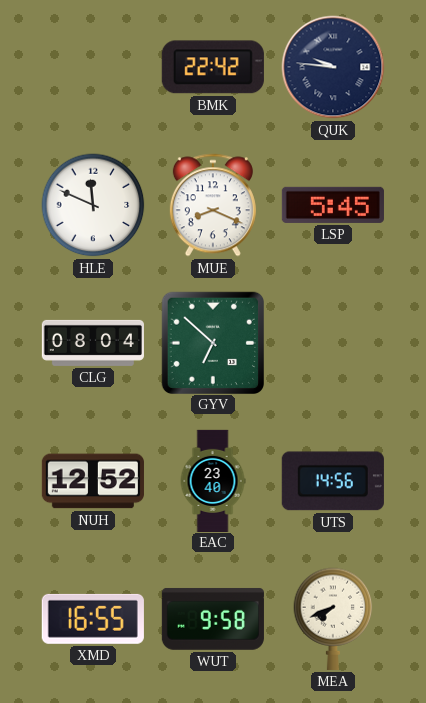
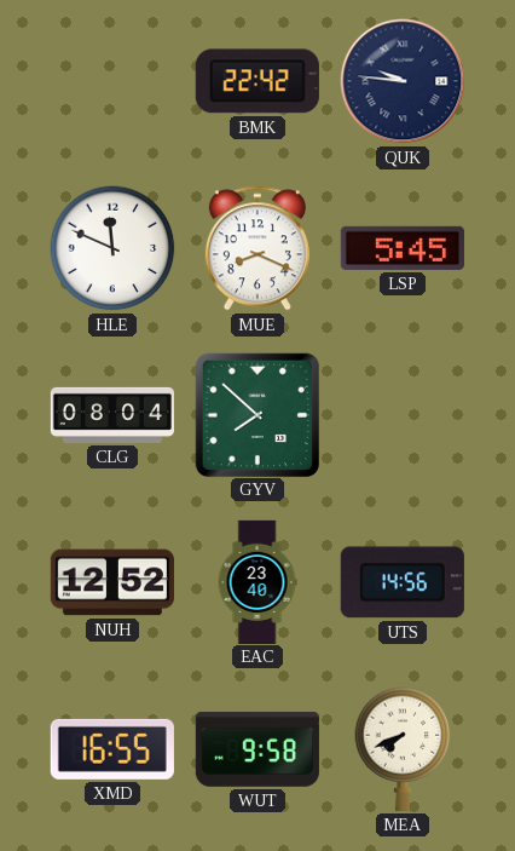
GYV: 6:52 -> 7:52 (256, 414)
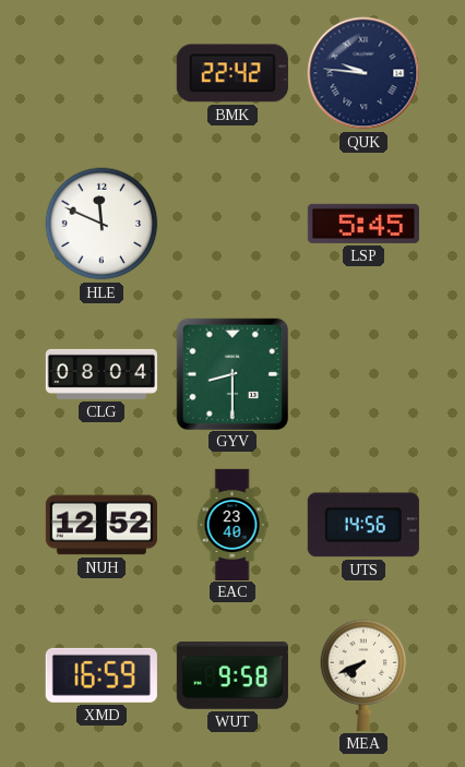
MUE: 8:19 -> none (257, 248)
GYV: 7:52 -> 8:30 (231, 373)
XMD: 16:55 -> 16:59 (102, 675)
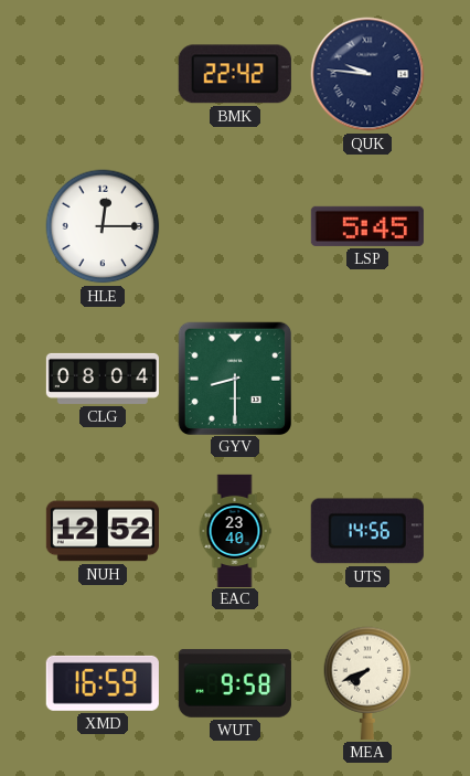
HLE: 11:49 -> 12:15 (103, 226)
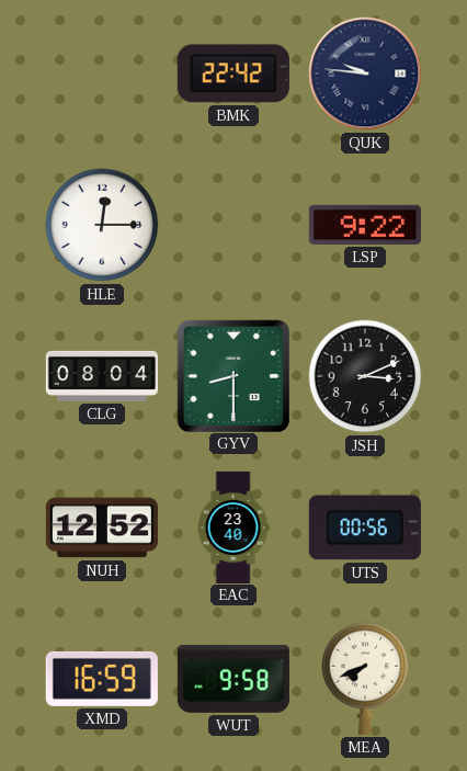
LSP: 5:45 -> 9:22 (365, 225)
JSH: none -> 3:11 (365, 376)
UTS: 14:56 -> 00:56 (365, 528)
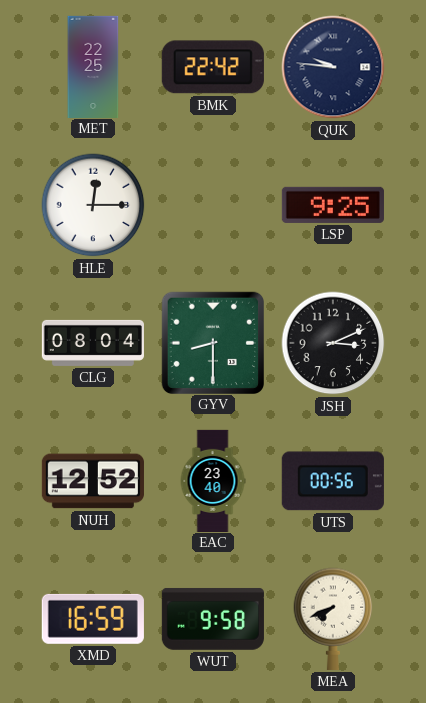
MET: none -> 22:25 (93, 66)
LSP: 9:22 -> 9:25 (333, 205)
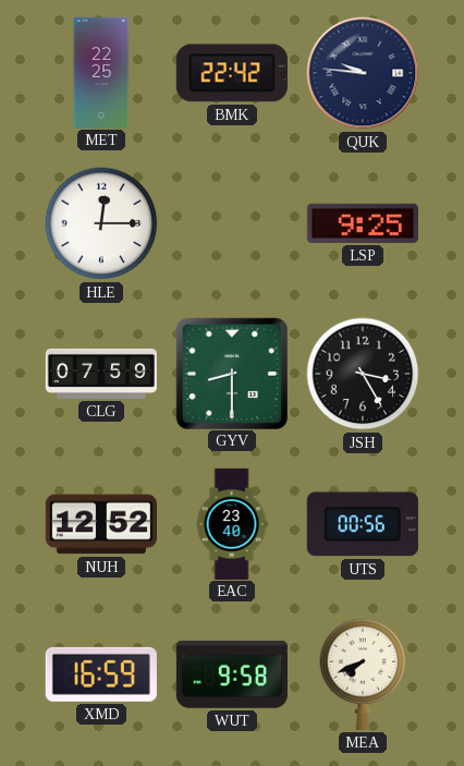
CLG: 08:04 -> 07:59 (101, 374)
JSH: 3:11 -> 3:25 (363, 374)
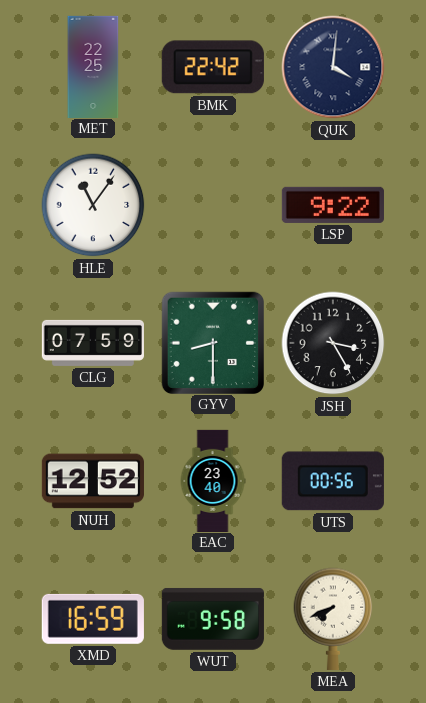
QUK: 9:46 -> 4:01 (333, 67)
HLE: 12:15 -> 11:06 (93, 205)
LSP: 9:25 -> 9:22 (333, 205)
